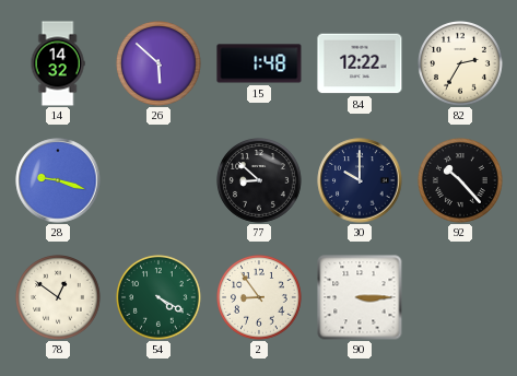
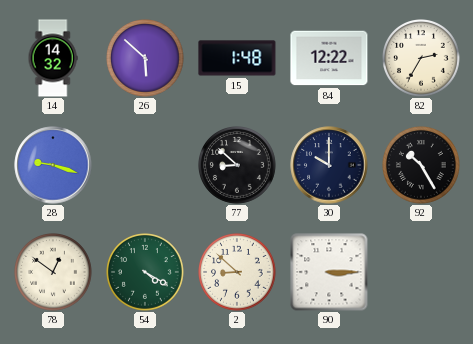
92: 10:23 -> 10:25 (422, 166)
2: 8:54 -> 8:52 (238, 273)
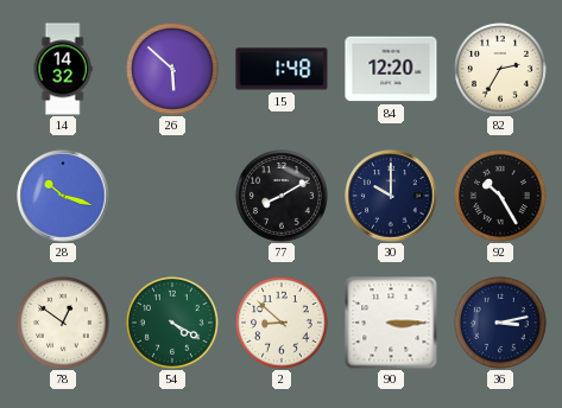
84: 12:22 -> 12:20 (391, 69)
28: 9:18 -> 10:18 (63, 196)
77: 8:52 -> 8:10 (283, 197)
36: none -> 3:13 (501, 324)
